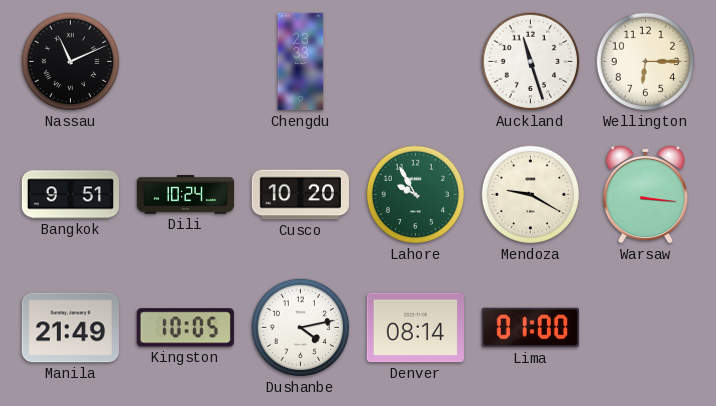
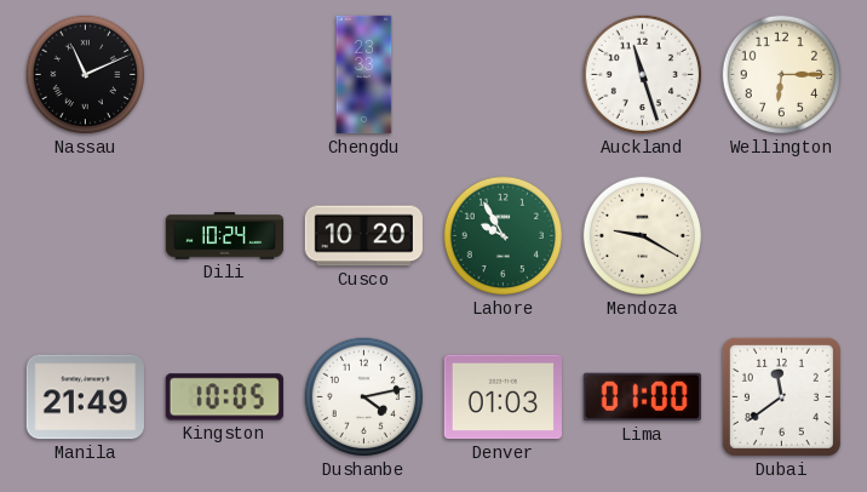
Bangkok: 9:51 -> none (70, 195)
Warsaw: 3:16 -> none (645, 194)
Denver: 08:14 -> 01:03 (503, 397)
Dubai: none -> 11:39 (781, 396)
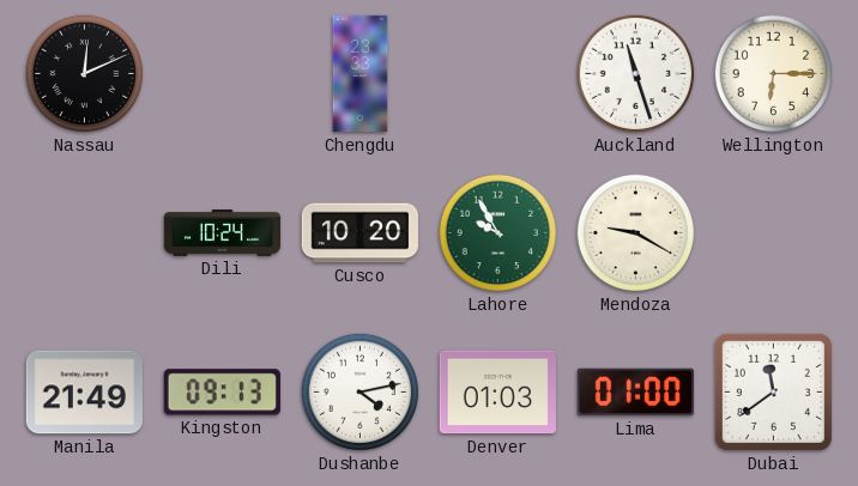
Nassau: 11:11 -> 12:11 (85, 74)
Kingston: 10:05 -> 09:13 (222, 393)
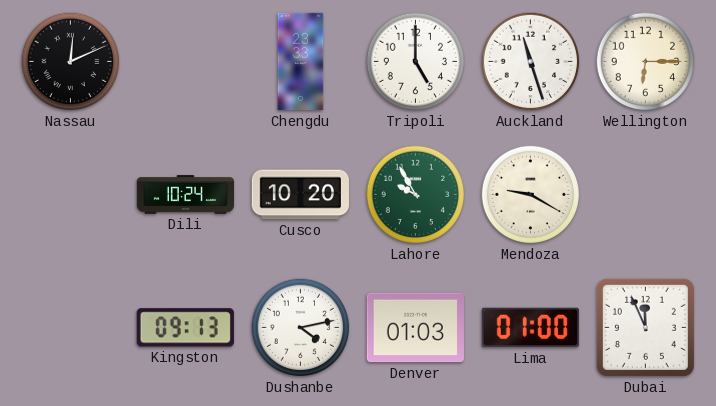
Tripoli: none -> 5:00 (416, 62)
Manila: 21:49 -> none (84, 393)
Dubai: 11:39 -> 11:56 (645, 327)
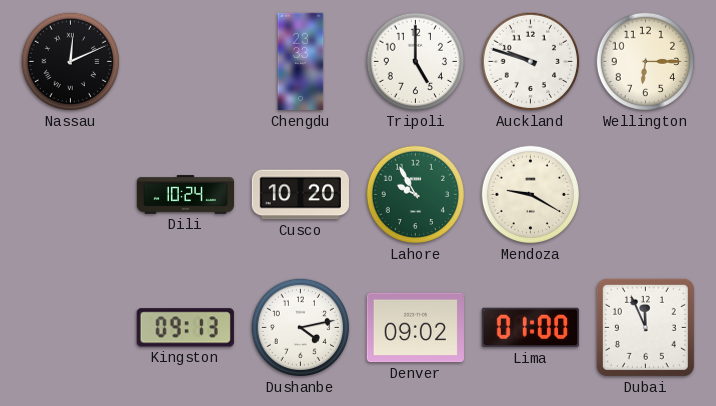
Auckland: 11:27 -> 9:48 (531, 62)
Denver: 01:03 -> 09:02 (415, 328)
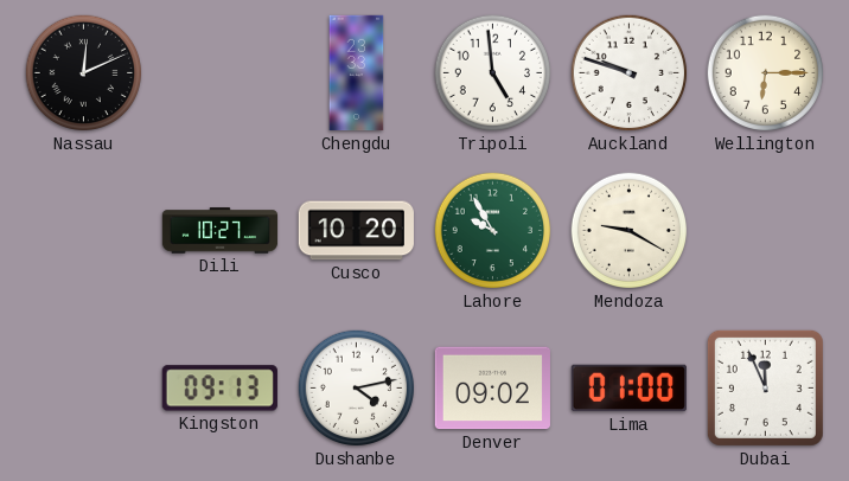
Tripoli: 5:00 -> 4:59 (493, 73)
Dili: 10:24 -> 10:27 (221, 231)
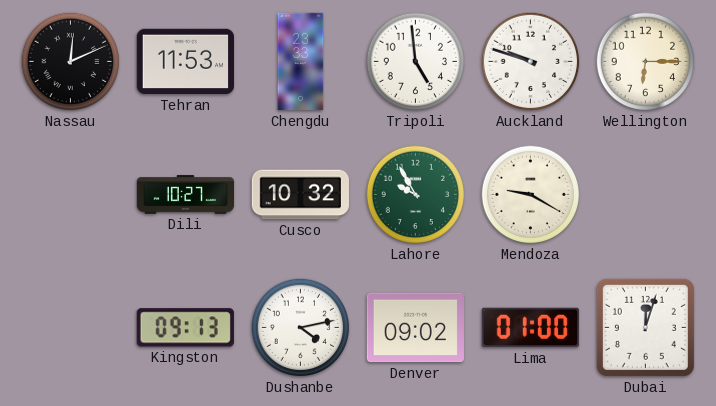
Tehran: none -> 11:53 (185, 62)
Cusco: 10:20 -> 10:32 (300, 195)
Dubai: 11:56 -> 12:03 (645, 327)
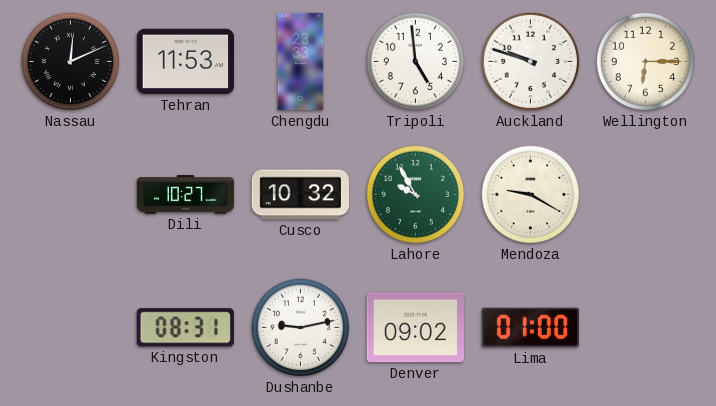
Kingston: 09:13 -> 08:31 (185, 328)
Dushanbe: 4:13 -> 9:13 (301, 328)
Dubai: 12:03 -> none (645, 327)
